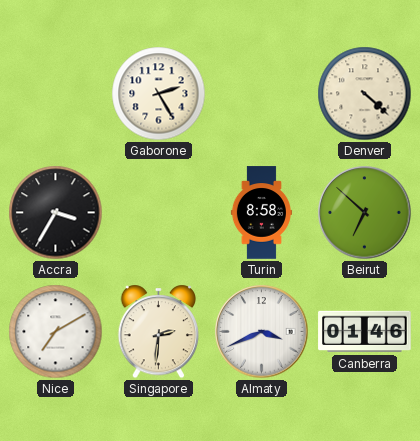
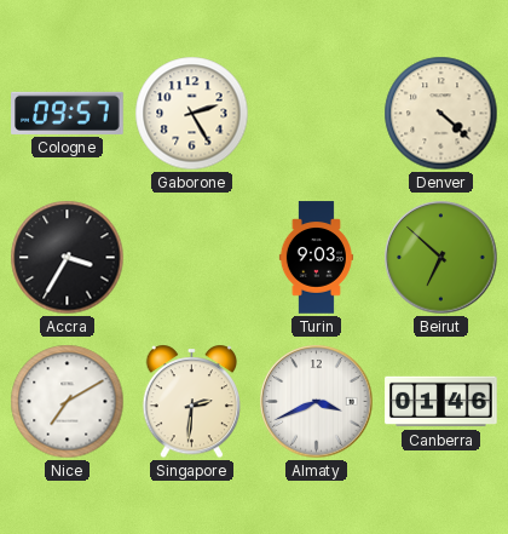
Cologne: none -> 09:57 (68, 113)
Turin: 8:58 -> 9:03 (316, 258)
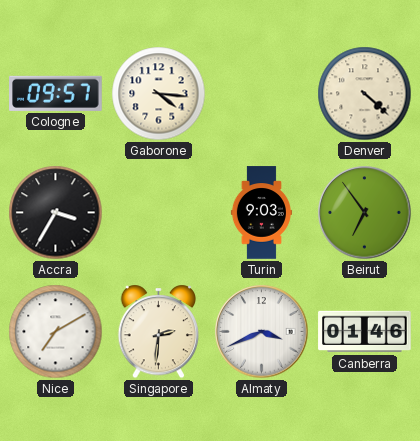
Gaborone: 2:25 -> 4:16 (159, 94)
Beirut: 6:52 -> 6:54 (365, 213)
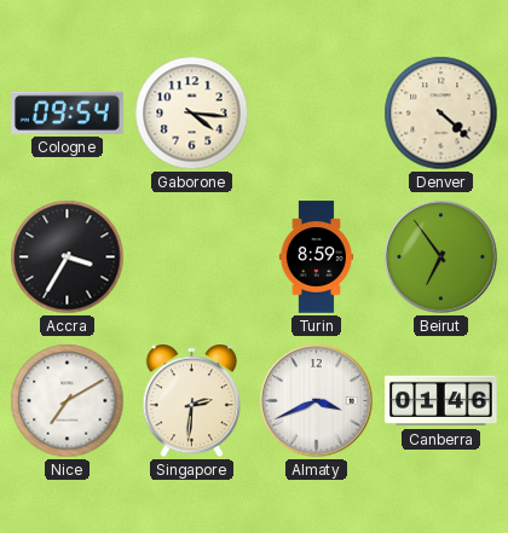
Cologne: 09:57 -> 09:54 (68, 112)
Turin: 9:03 -> 8:59 (316, 257)
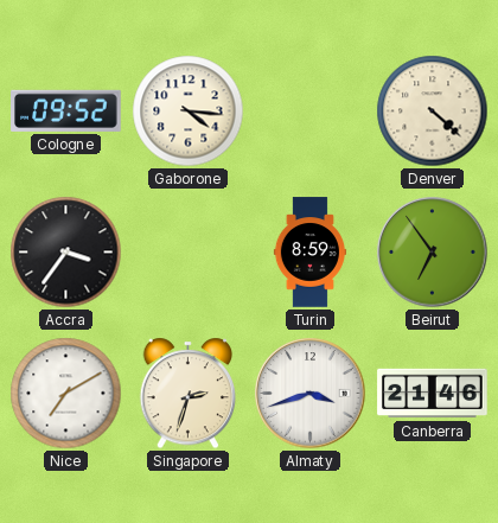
Cologne: 09:54 -> 09:52 (66, 110)
Accra: 3:35 -> 3:36 (66, 253)
Singapore: 2:31 -> 2:33 (189, 394)
Almaty: 3:41 -> 3:42 (311, 394)
Canberra: 01:46 -> 21:46 (433, 394)
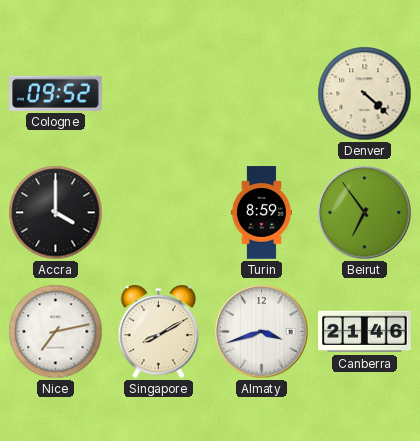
Gaborone: 4:16 -> none (189, 111)
Accra: 3:36 -> 4:00 (56, 213)
Nice: 7:10 -> 7:13 (56, 332)
Singapore: 2:33 -> 8:10 (159, 332)
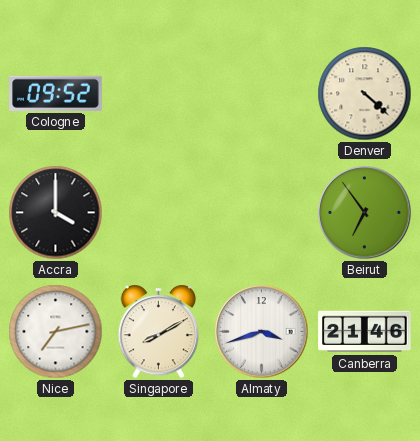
Turin: 8:59 -> none (261, 213)
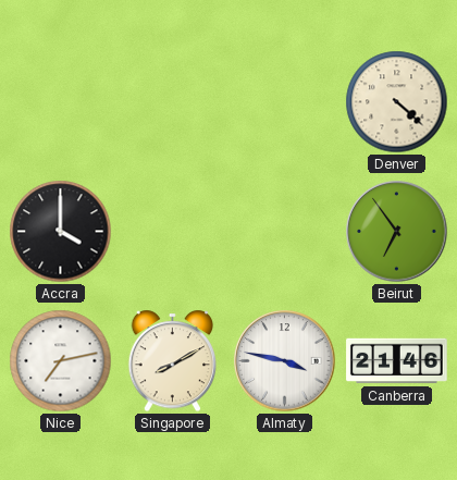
Cologne: 09:52 -> none (56, 93)
Almaty: 3:42 -> 3:47 (285, 361)
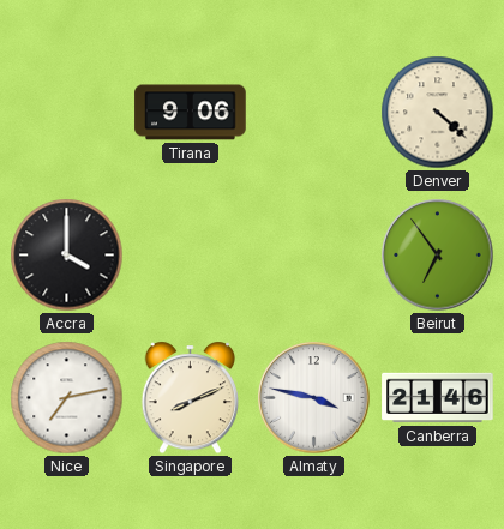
Tirana: none -> 9:06 (191, 113)
Singapore: 8:10 -> 8:11 (191, 398)
